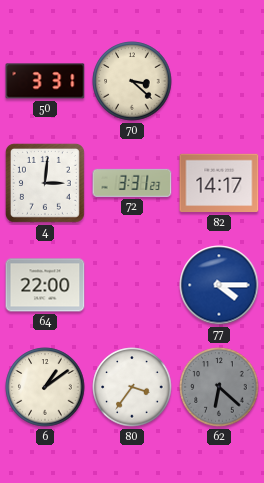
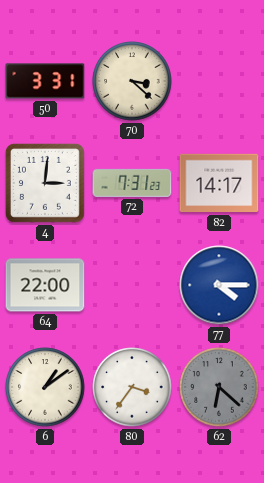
72: 3:31 -> 7:31 (132, 183)
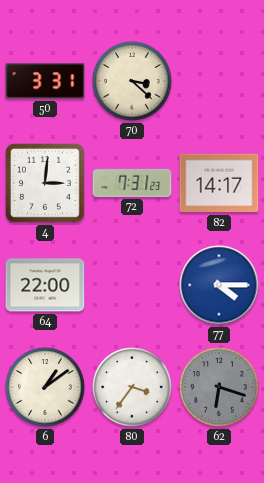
62: 6:22 -> 6:18 (219, 387)
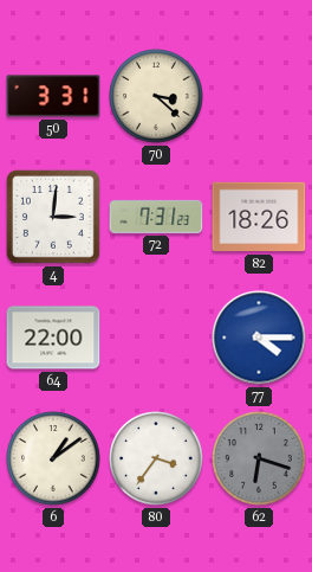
82: 14:17 -> 18:26 (259, 217)
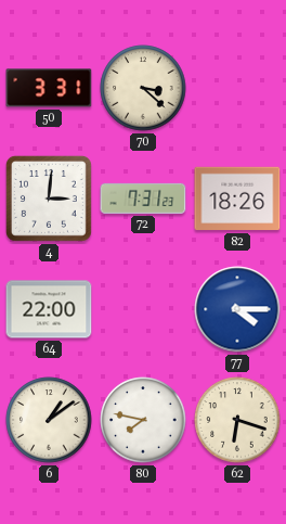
80: 3:36 -> 7:47 (143, 420)
62 dial: grey -> cream (237, 420)
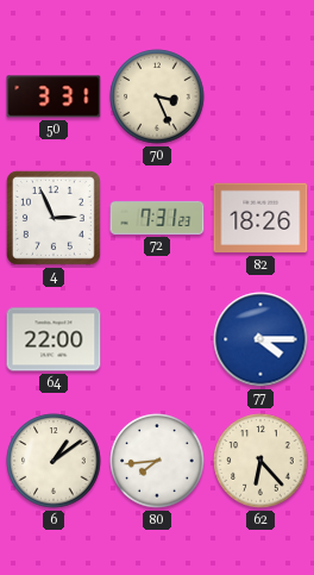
70: 3:22 -> 3:26 (157, 96)
4: 3:01 -> 2:56 (54, 218)
80: 7:47 -> 7:44 (157, 461)
62: 6:18 -> 6:23 (260, 461)
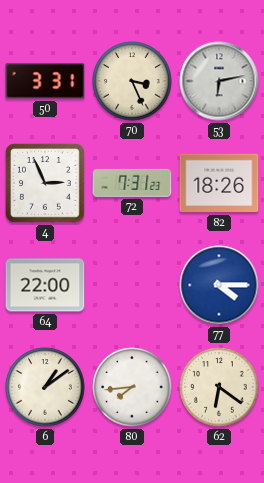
53: none -> 6:13 (219, 81)
62: 6:23 -> 6:21 (219, 387)
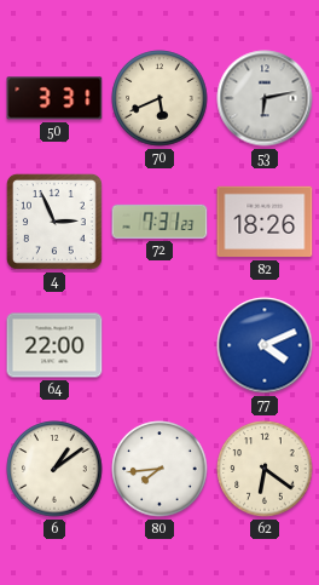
70: 3:26 -> 5:41 (159, 98)
77: 4:15 -> 4:11 (265, 345)
